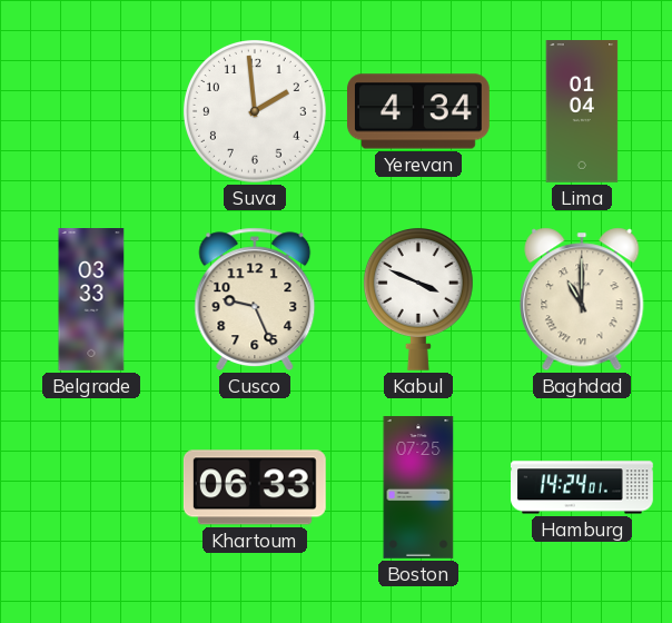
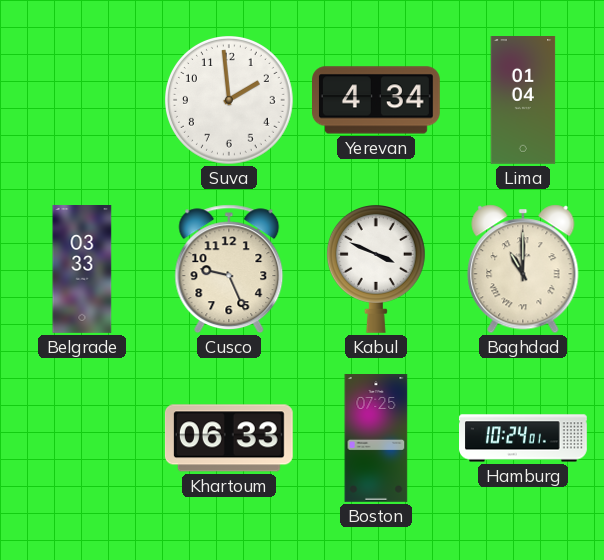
Hamburg: 14:24 -> 10:24 (524, 438)
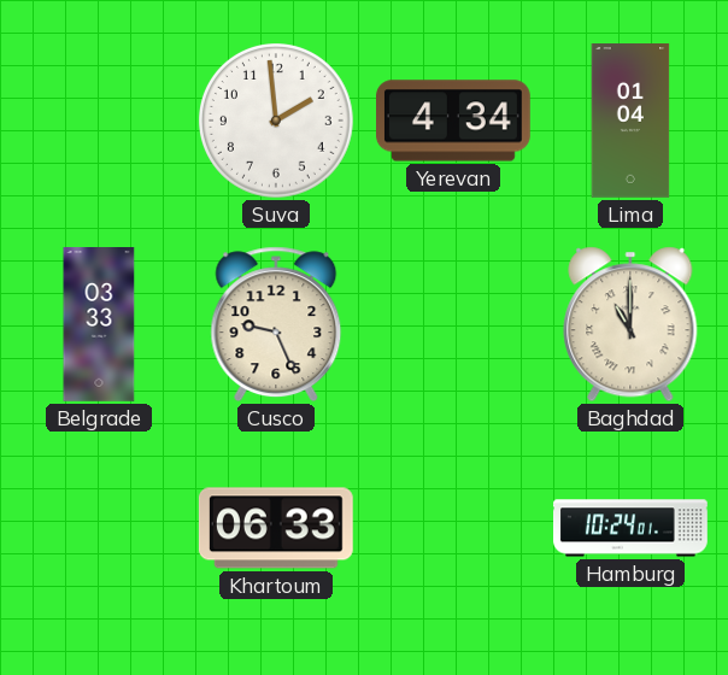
Kabul: 3:49 -> none (376, 269)
Boston: 07:25 -> none (376, 439)
